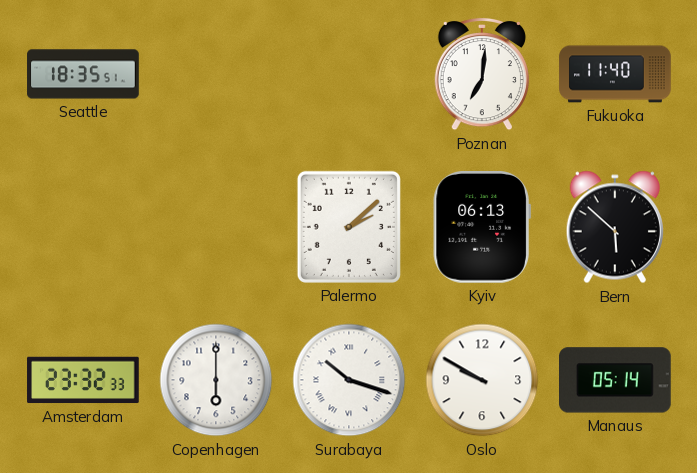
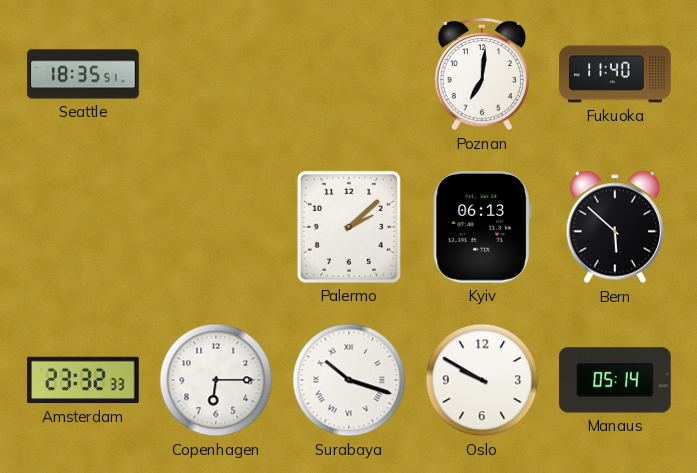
Copenhagen: 6:00 -> 6:15 (216, 380)
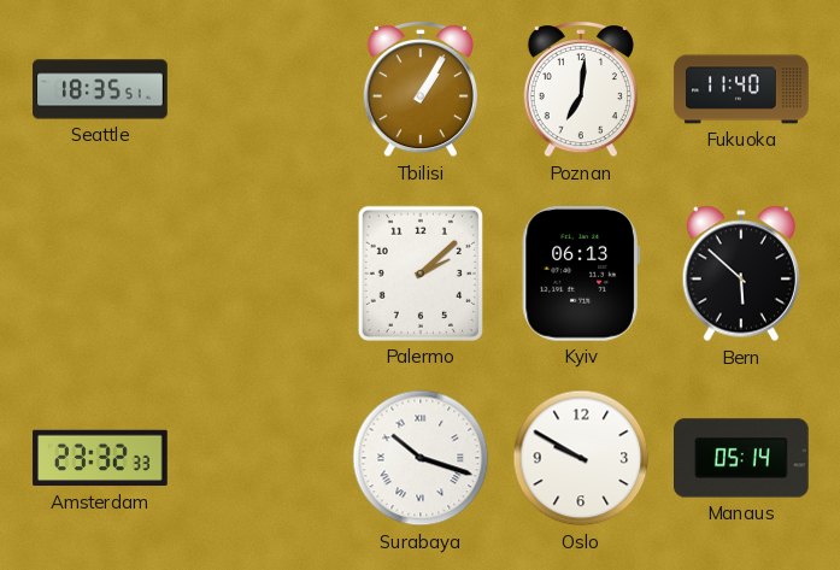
Tbilisi: none -> 1:05 (421, 89)
Copenhagen: 6:15 -> none (216, 380)
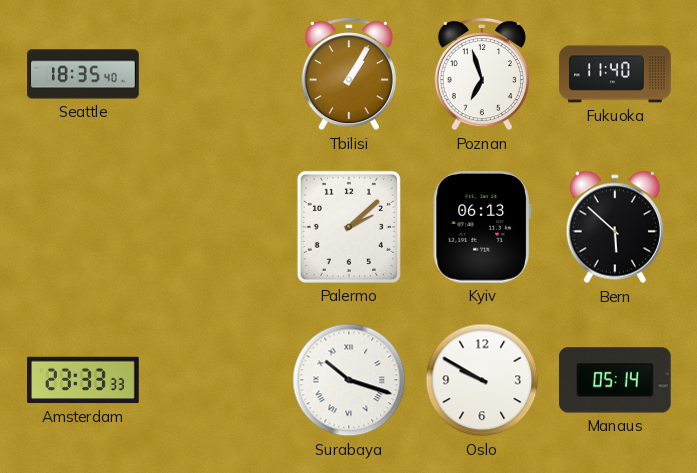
Seattle: 18:35:51 -> 18:35:40 (83, 74)
Poznan: 7:01 -> 6:57 (482, 74)
Amsterdam: 23:32 -> 23:33 (83, 380)
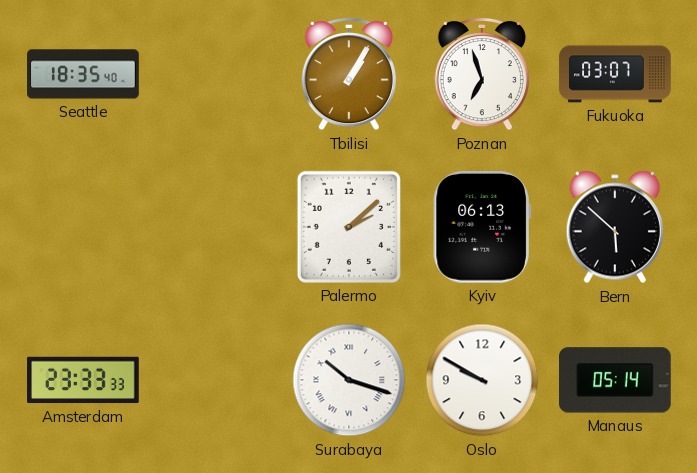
Fukuoka: 11:40 -> 03:07 (615, 74)
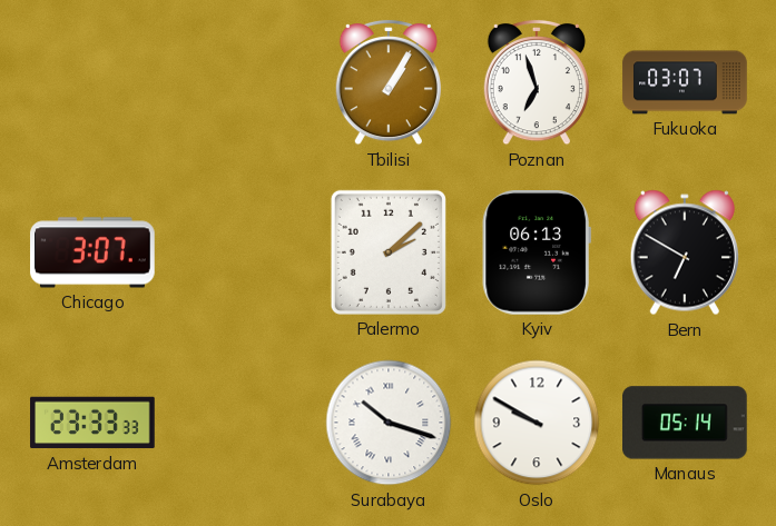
Seattle: 18:35 -> none (83, 74)
Chicago: none -> 3:07 (92, 252)
Bern: 5:52 -> 6:50 (685, 252)
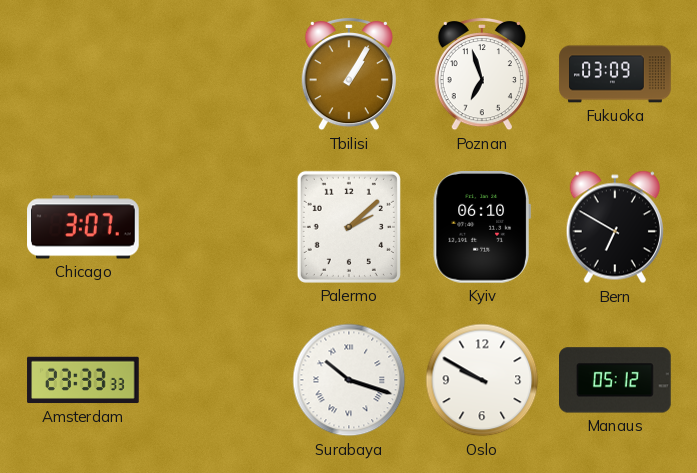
Fukuoka: 03:07 -> 03:09 (615, 74)
Kyiv: 06:13 -> 06:10 (482, 228)
Manaus: 05:14 -> 05:12 (616, 380)
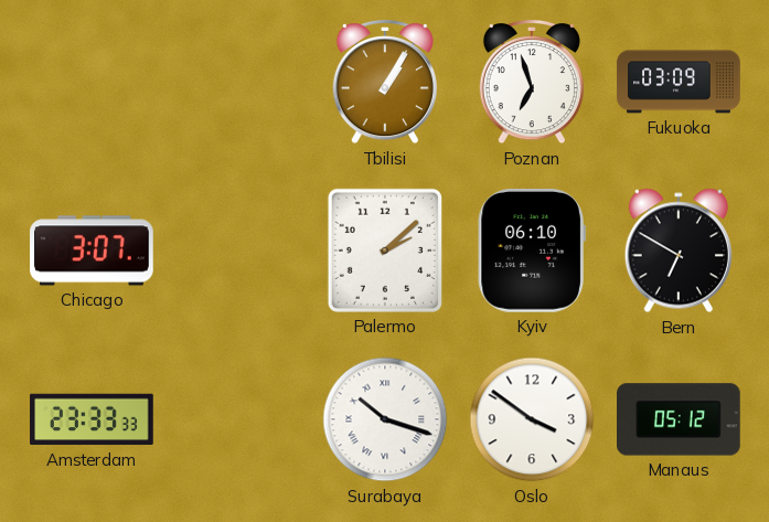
Oslo: 9:50 -> 3:51 (532, 419)
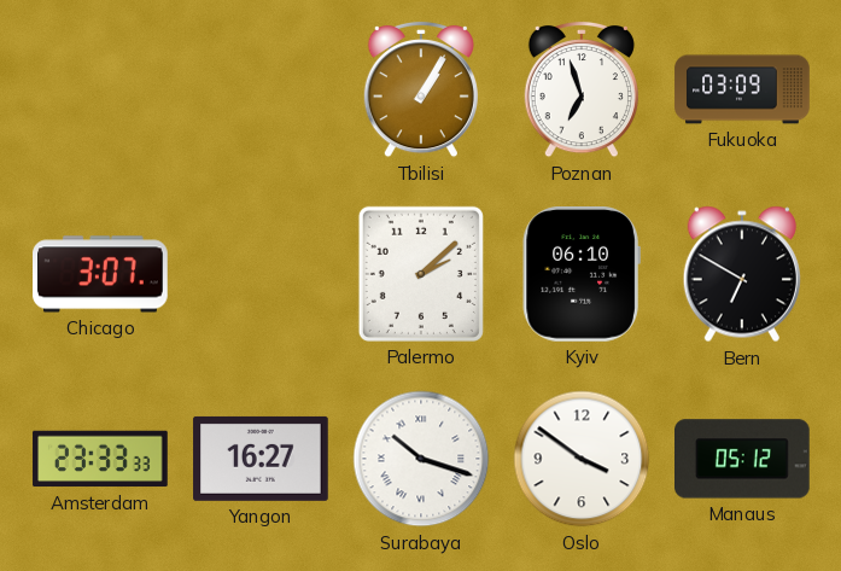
Yangon: none -> 16:27 (261, 459)
